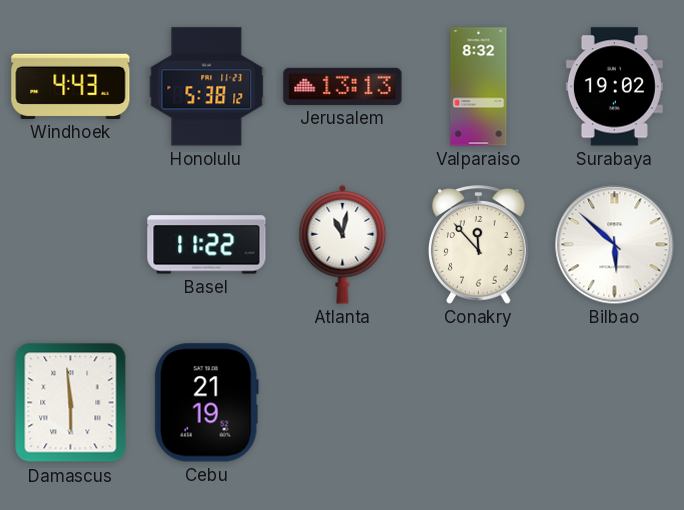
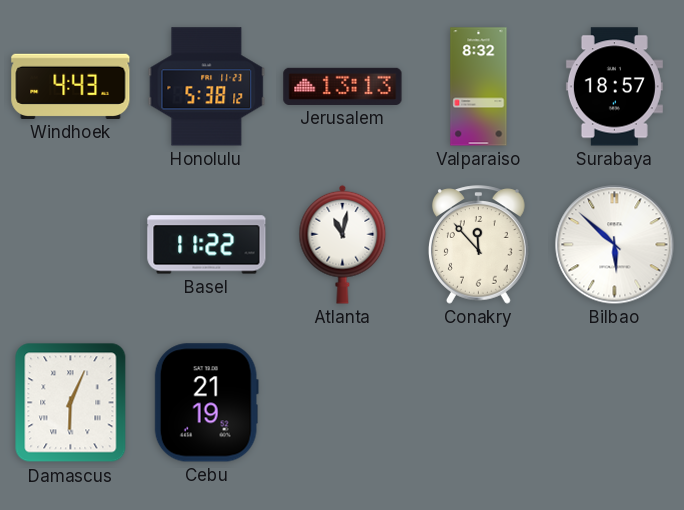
Surabaya: 19:02 -> 18:57 (614, 87)
Damascus: 5:59 -> 6:04 (71, 403)
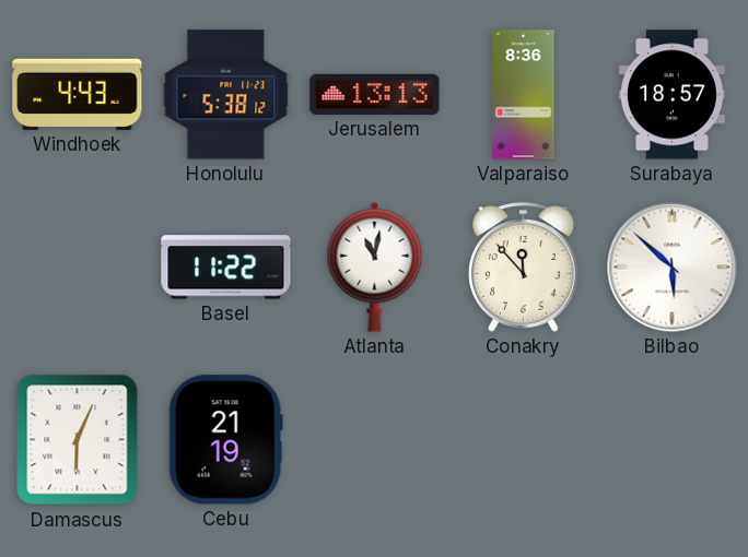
Valparaiso: 8:32 -> 8:36 (524, 95)
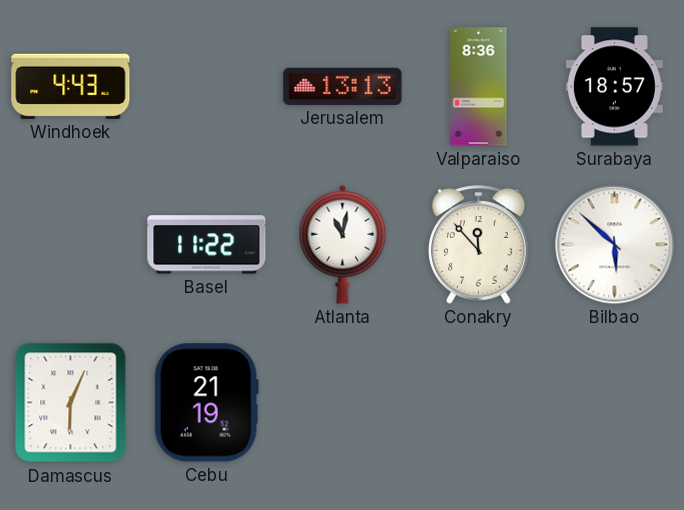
Honolulu: 5:38 -> none (226, 95)
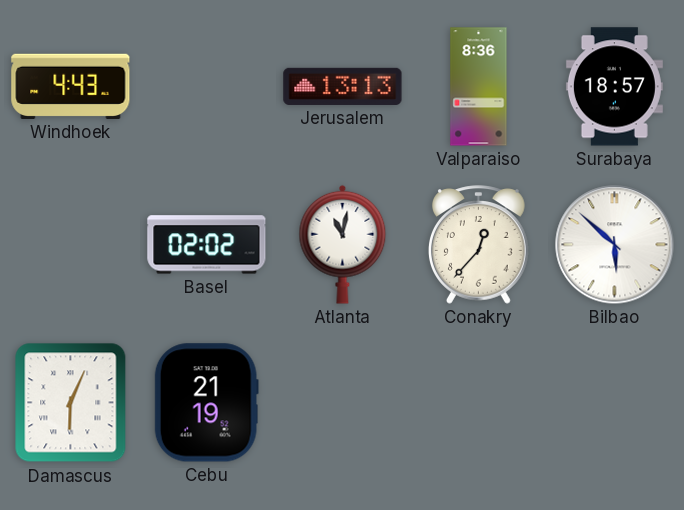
Basel: 11:22 -> 02:02 (207, 245)
Conakry: 11:53 -> 12:37 (479, 245)
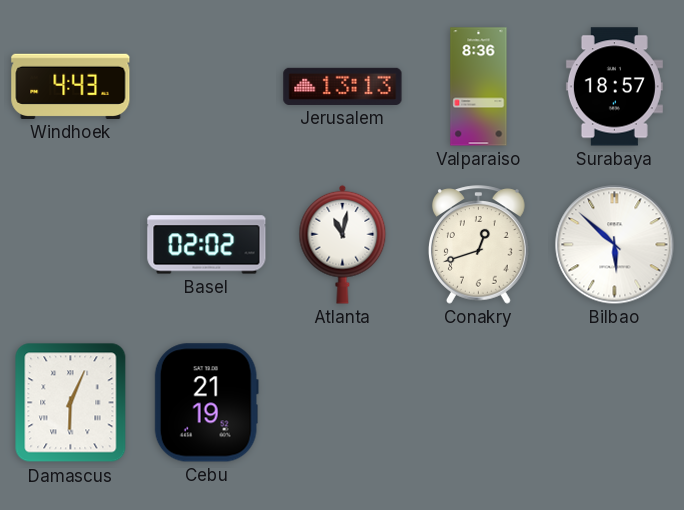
Conakry: 12:37 -> 12:42 (479, 245)
